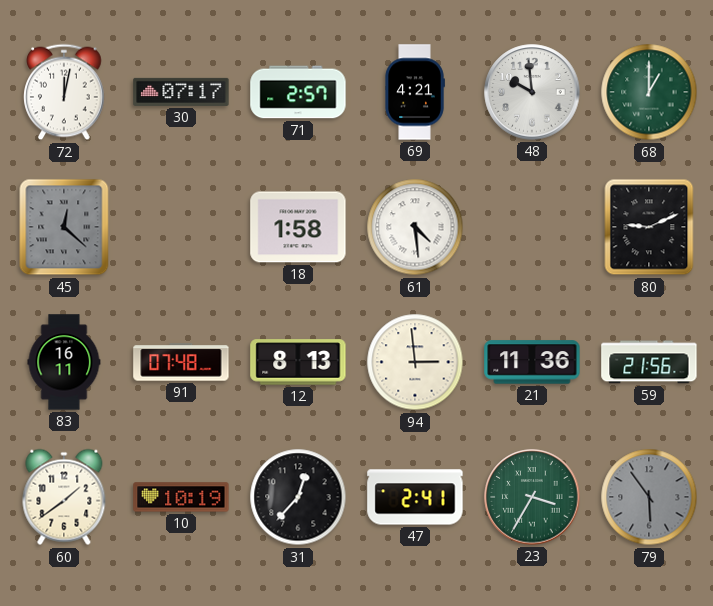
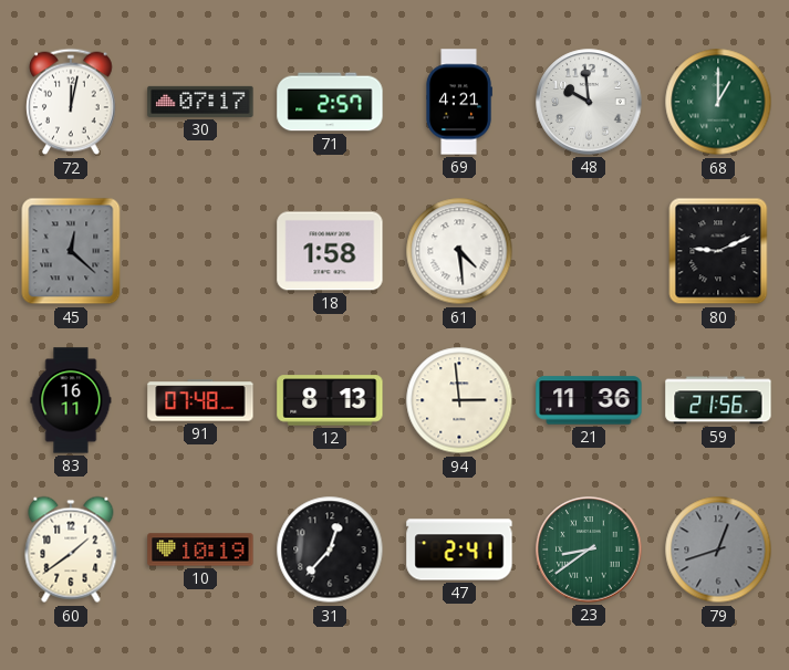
23: 3:35 -> 8:39 (589, 549)
79: 5:54 -> 12:42 (718, 549)
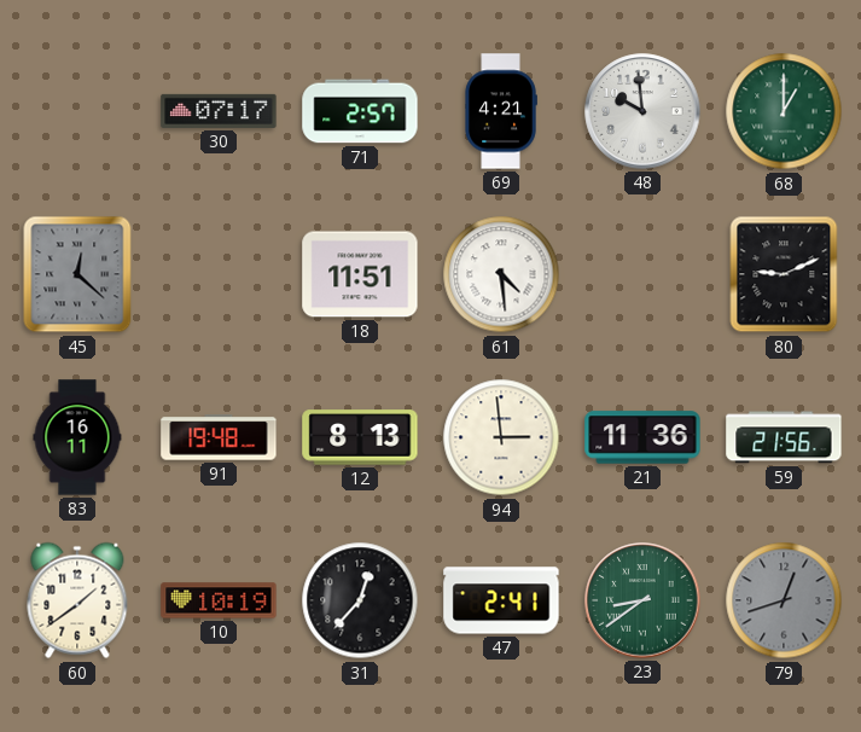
72: 12:02 -> none (71, 102)
18: 1:58 -> 11:51 (360, 274)
91: 07:48 -> 19:48 (219, 437)
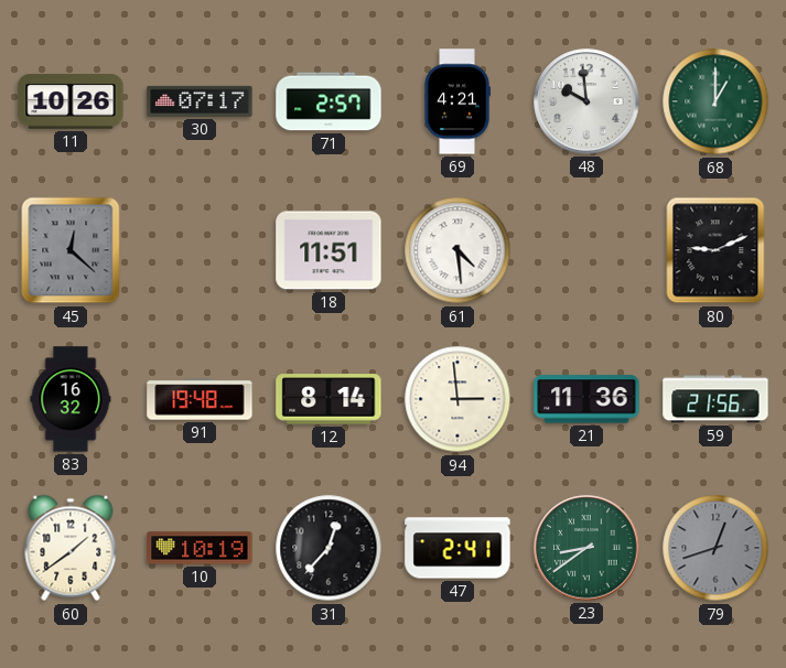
11: none -> 10:26 (71, 101)
83: 16:11 -> 16:32 (71, 399)
12: 8:13 -> 8:14 (329, 399)
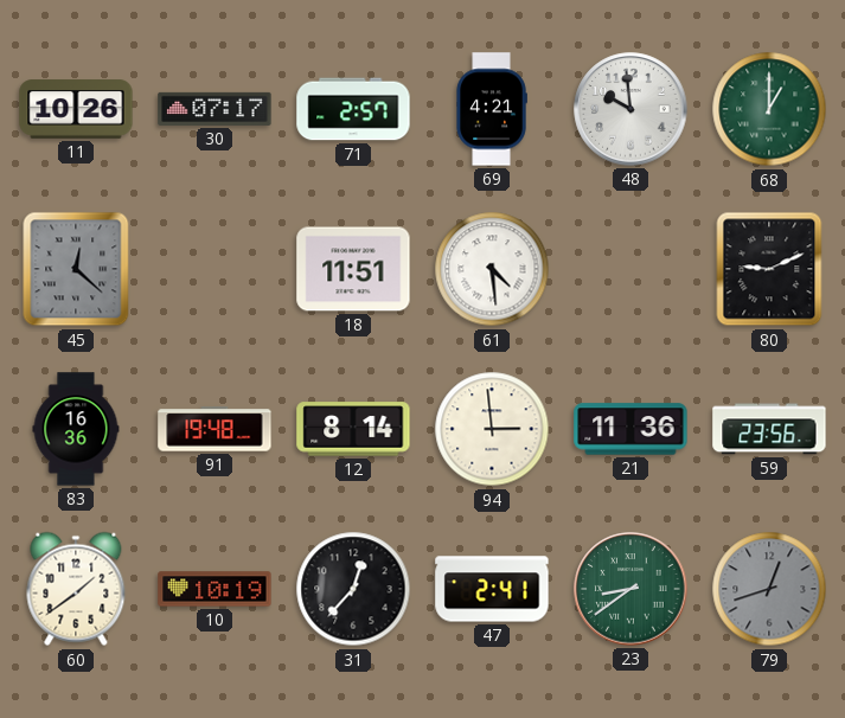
83: 16:32 -> 16:36 (76, 429)
59: 21:56 -> 23:56 (769, 429)
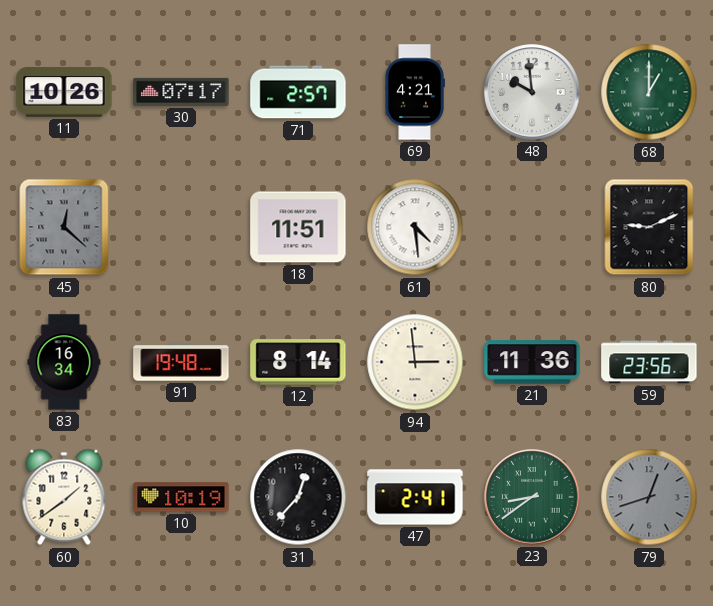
83: 16:36 -> 16:34 (64, 362)
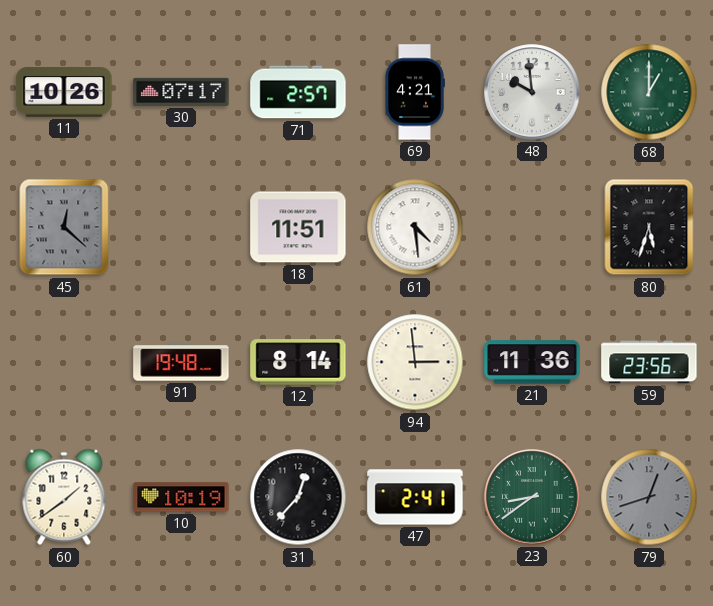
80: 9:11 -> 5:33 (649, 227)
83: 16:34 -> none (64, 362)
